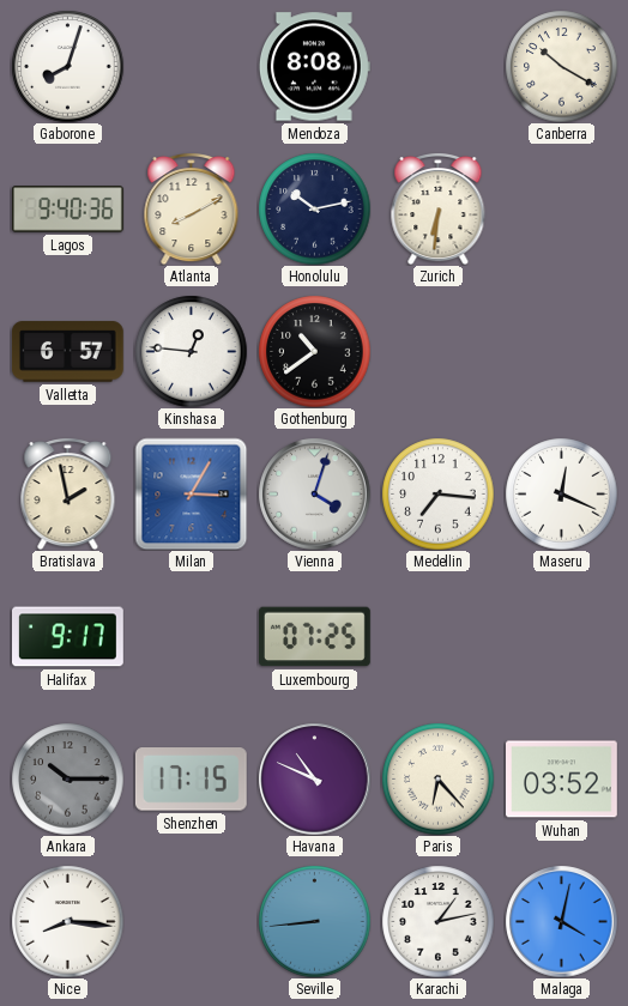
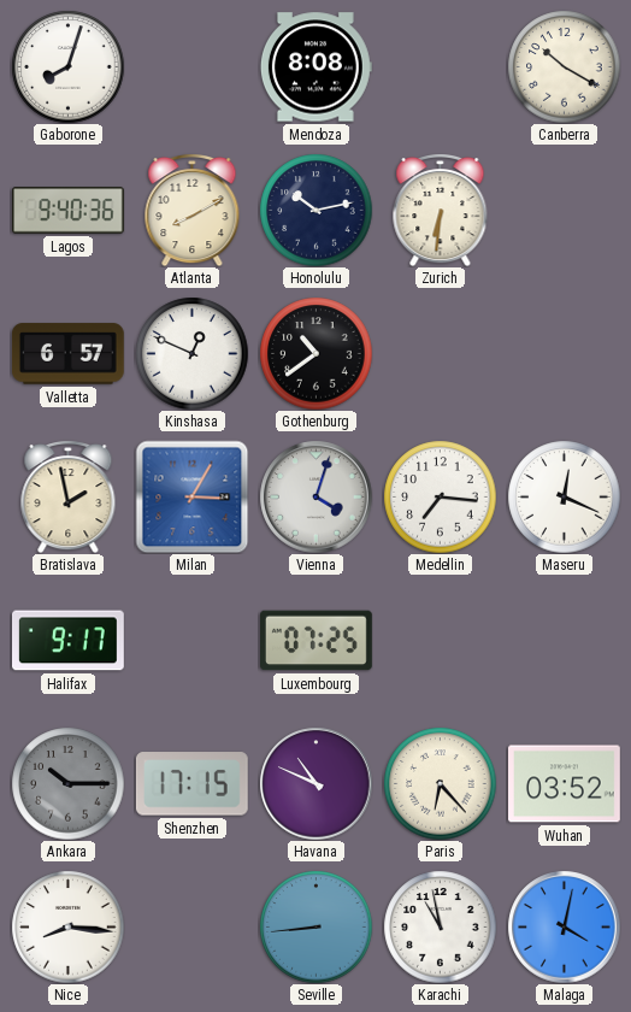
Kinshasa: 12:46 -> 12:49 (191, 353)
Karachi: 1:13 -> 10:58 (440, 926)
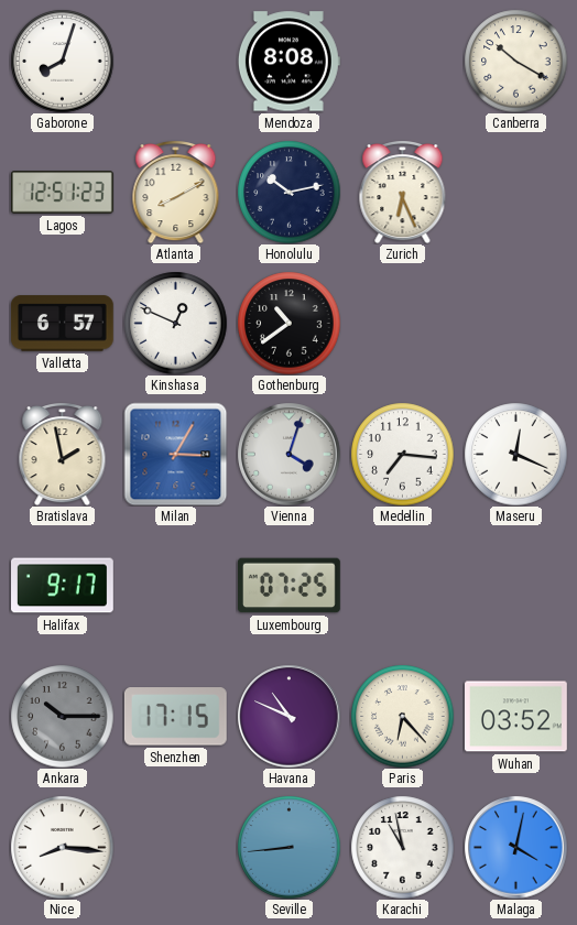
Lagos: 9:40 -> 12:51 (63, 193)
Zurich: 6:31 -> 6:26 (403, 193)
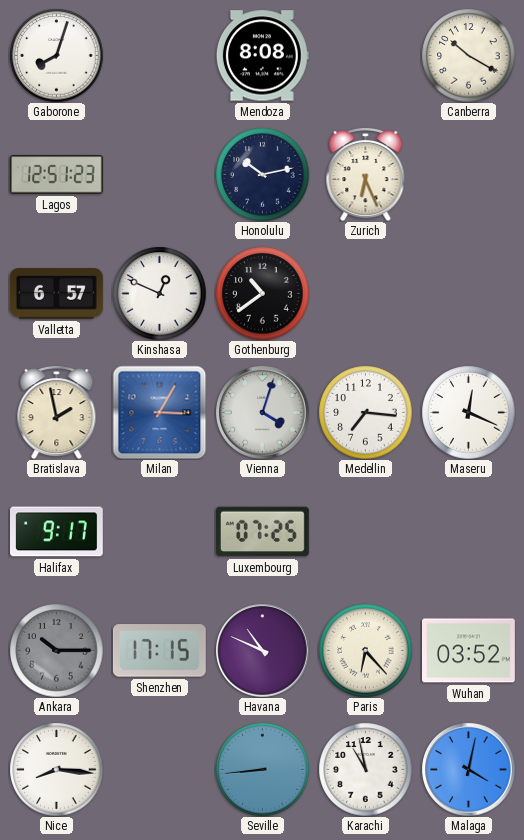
Atlanta: 8:10 -> none (176, 193)
